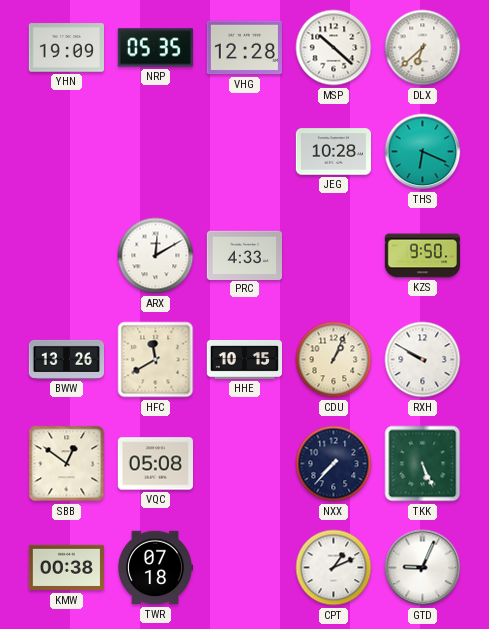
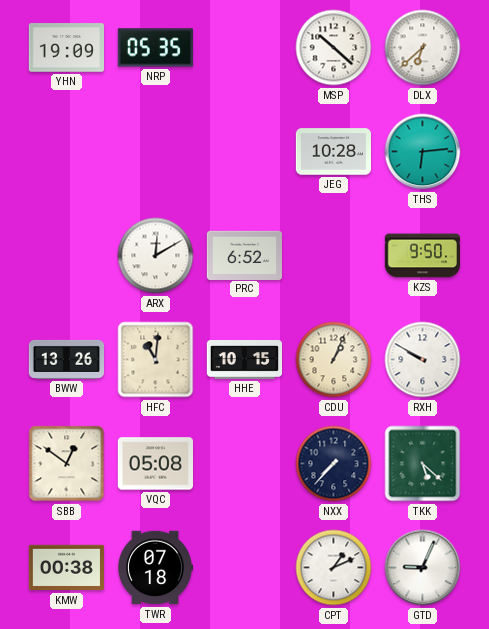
VHG: 12:28 -> none (244, 48)
THS: 6:19 -> 6:14 (423, 152)
PRC: 4:33 -> 6:52 (244, 255)
HFC: 11:40 -> 11:01 (156, 360)
TKK: 5:26 -> 5:22 (423, 464)
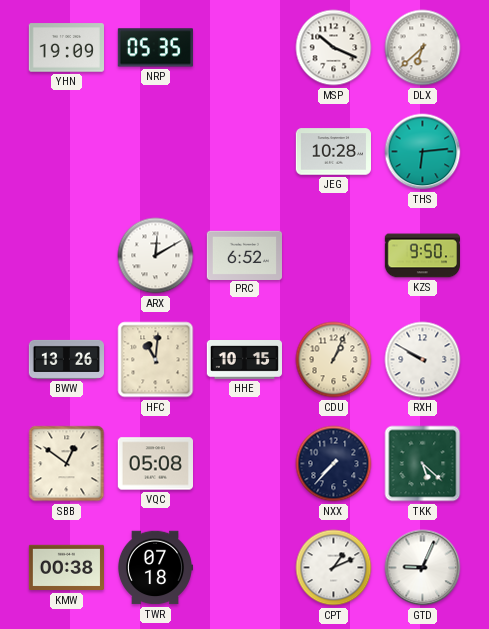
MSP: 10:22 -> 10:19 (334, 48)
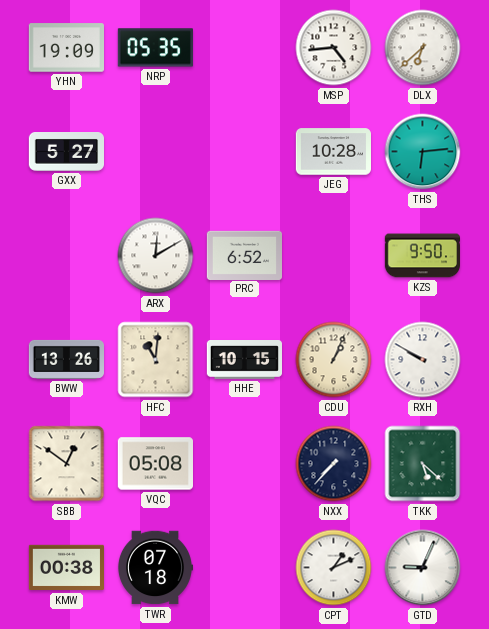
MSP: 10:19 -> 4:44 (334, 48)
GXX: none -> 5:27 (66, 152)
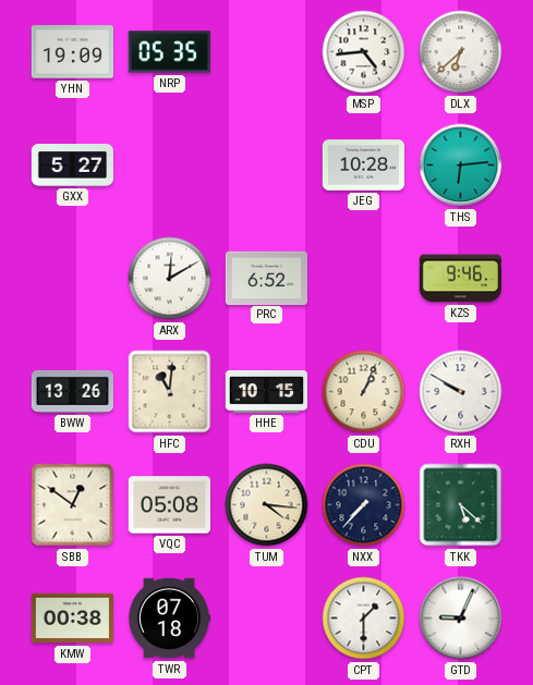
KZS: 9:50 -> 9:46 (460, 279)
TUM: none -> 4:16 (267, 505)
CPT: 1:11 -> 1:30 (364, 619)
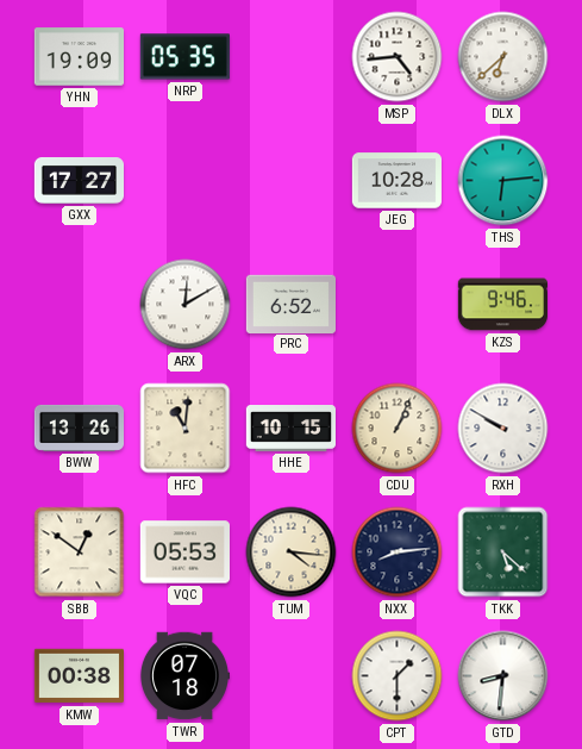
GXX: 5:27 -> 17:27 (79, 181)
VQC: 05:08 -> 05:53 (184, 553)
NXX: 7:37 -> 8:14 (398, 553)
GTD: 9:04 -> 8:31 (503, 676)
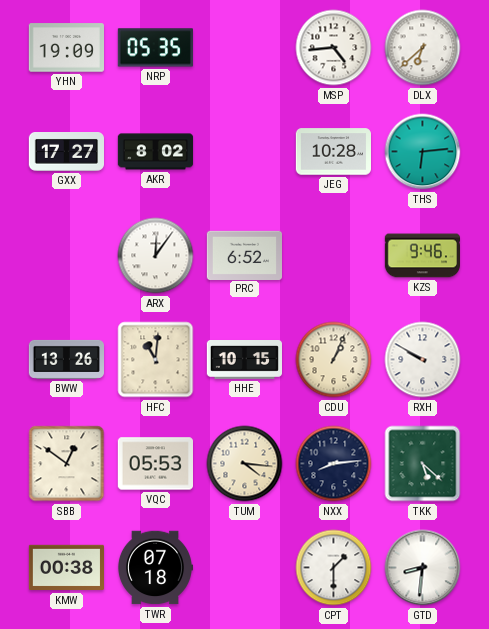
AKR: none -> 8:02 (156, 152)
ARX: 12:10 -> 12:06 (156, 256)
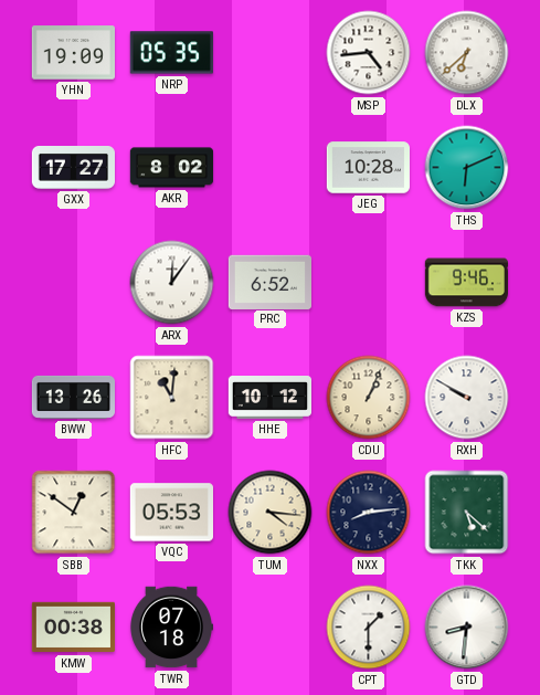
THS: 6:14 -> 6:11 (467, 168)
HHE: 10:15 -> 10:12 (269, 398)
